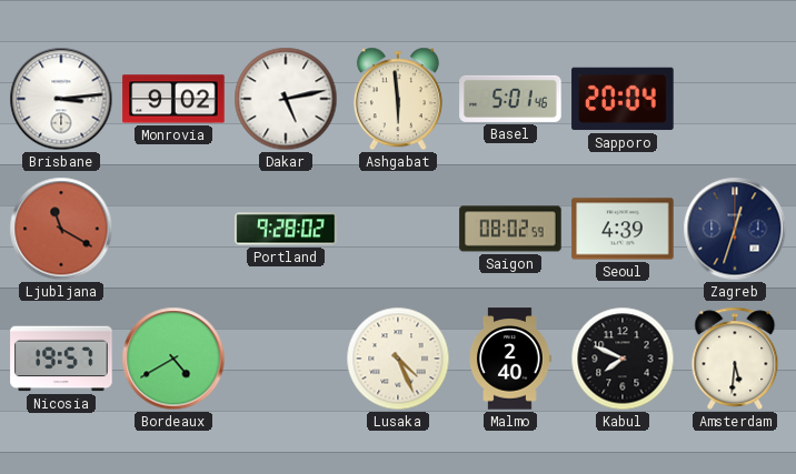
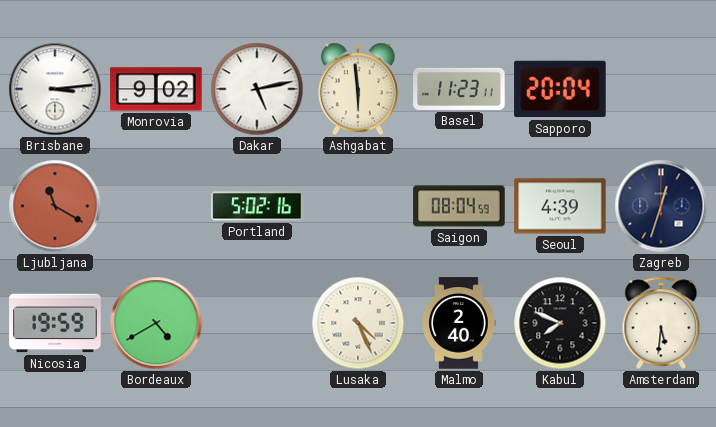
Basel: 5:01 -> 11:23 (459, 89)
Portland: 9:28 -> 5:02 (257, 206)
Saigon: 08:02 -> 08:04 (459, 206)
Nicosia: 19:57 -> 19:59 (55, 323)
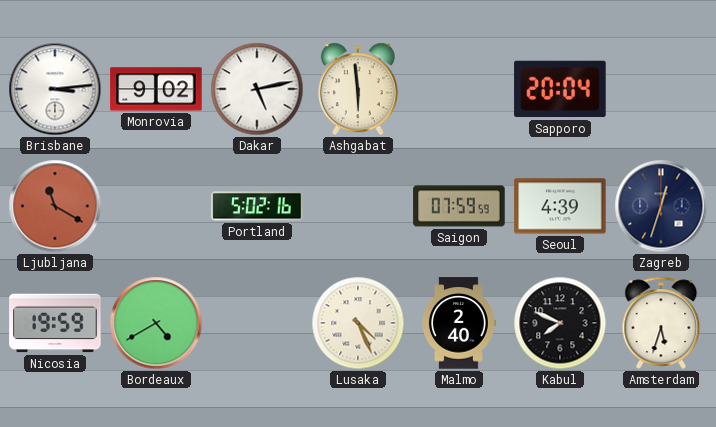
Basel: 11:23 -> none (459, 89)
Saigon: 08:04 -> 07:59 (459, 206)
Amsterdam: 5:31 -> 5:33 (661, 323)
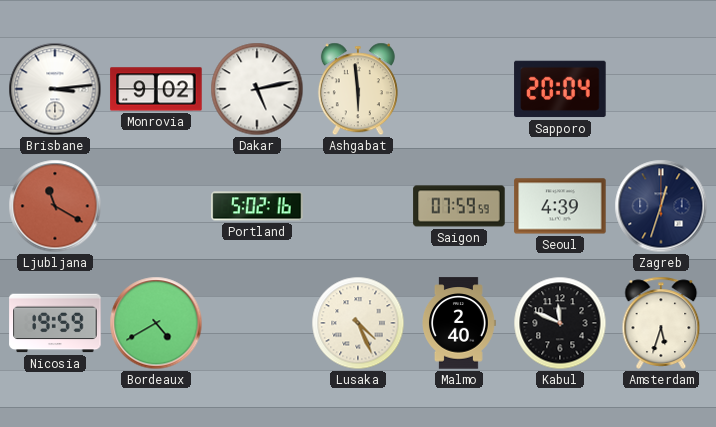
Kabul: 7:49 -> 11:49 (560, 323)
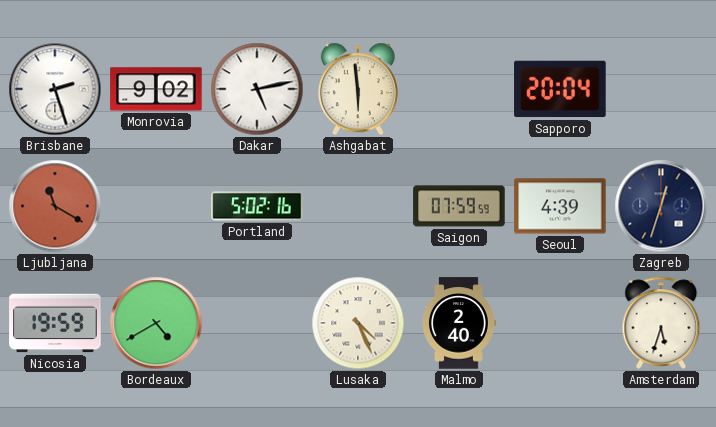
Brisbane: 3:14 -> 2:27 (55, 89)
Kabul: 11:49 -> none (560, 323)
